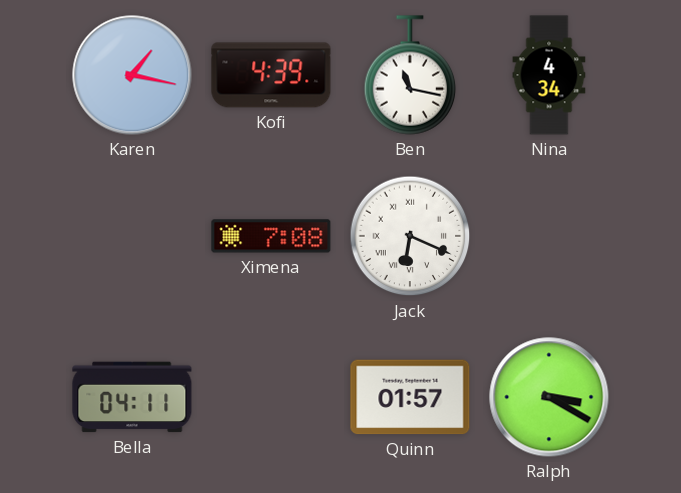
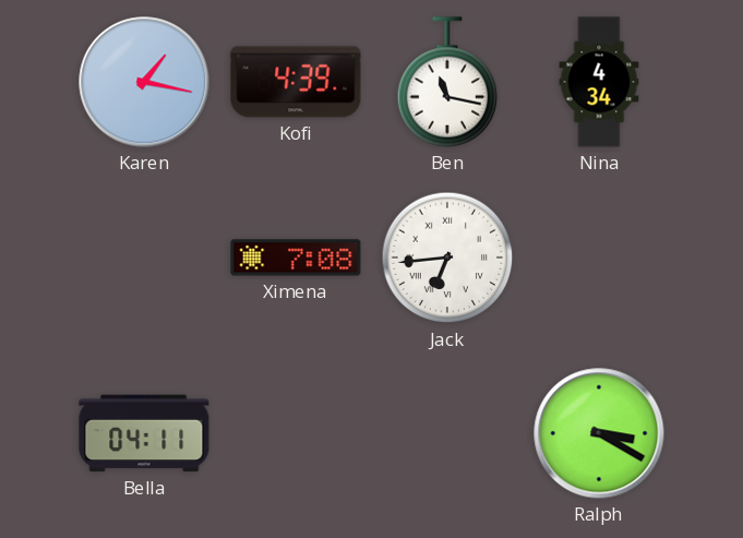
Jack: 6:19 -> 6:44 (447, 258)
Quinn: 01:57 -> none (410, 397)
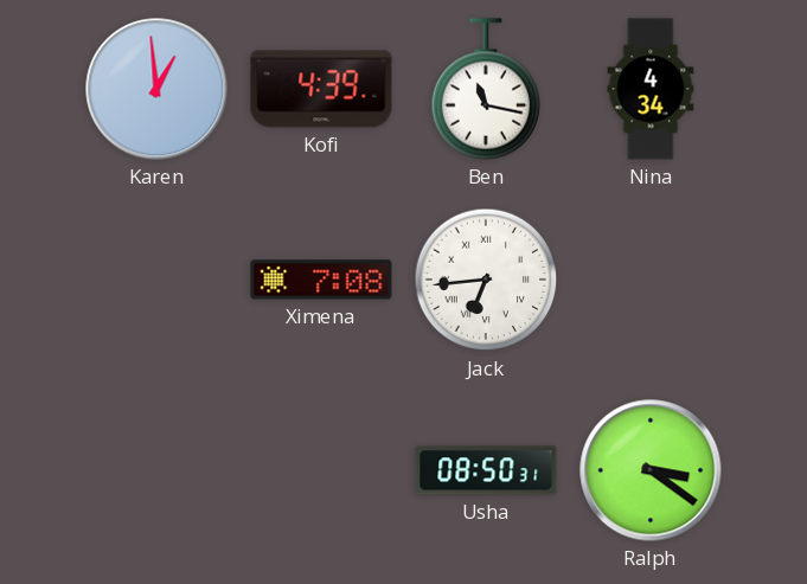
Karen: 1:17 -> 12:59 (156, 89)
Bella: 04:11 -> none (144, 433)
Usha: none -> 08:50 (486, 470)
Ralph: 3:20 -> 3:21 (651, 470)
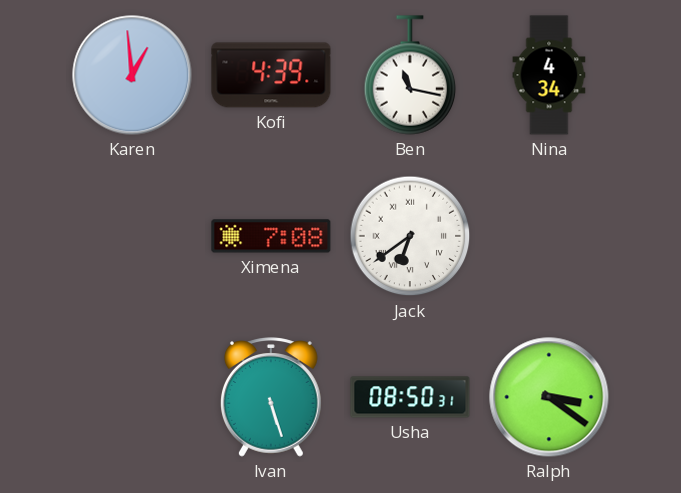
Jack: 6:44 -> 6:39 (410, 236)
Ivan: none -> 5:27 (272, 397)
